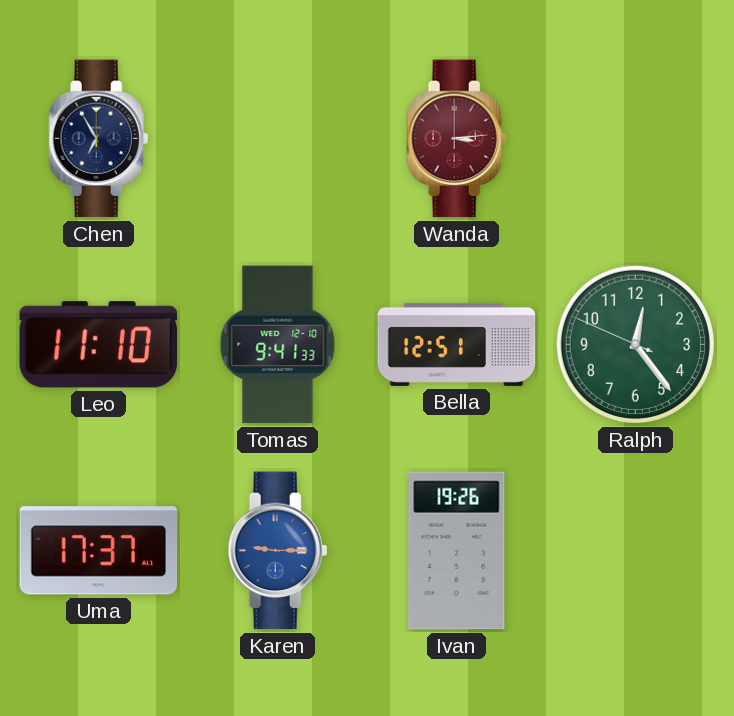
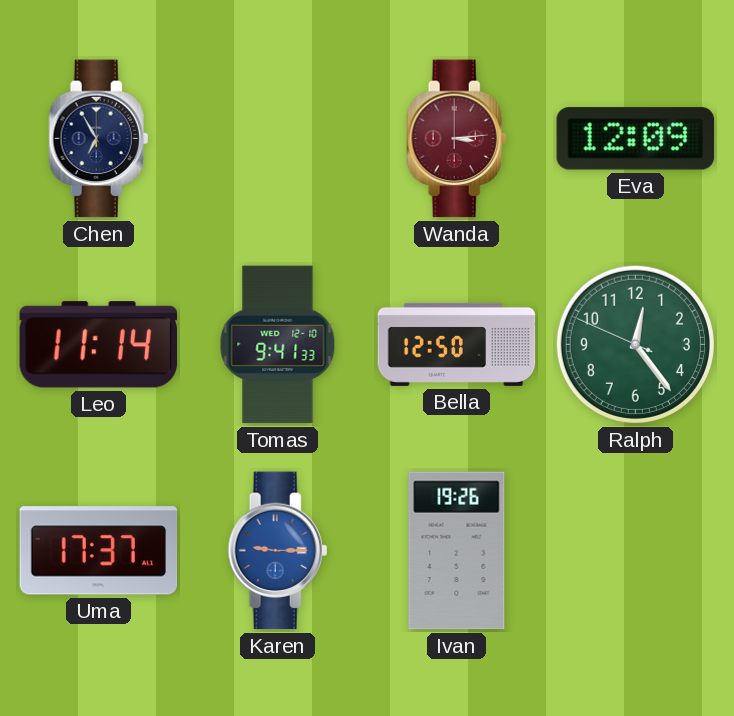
Eva: none -> 12:09 (636, 139)
Leo: 11:10 -> 11:14 (98, 345)
Bella: 12:51 -> 12:50 (457, 344)
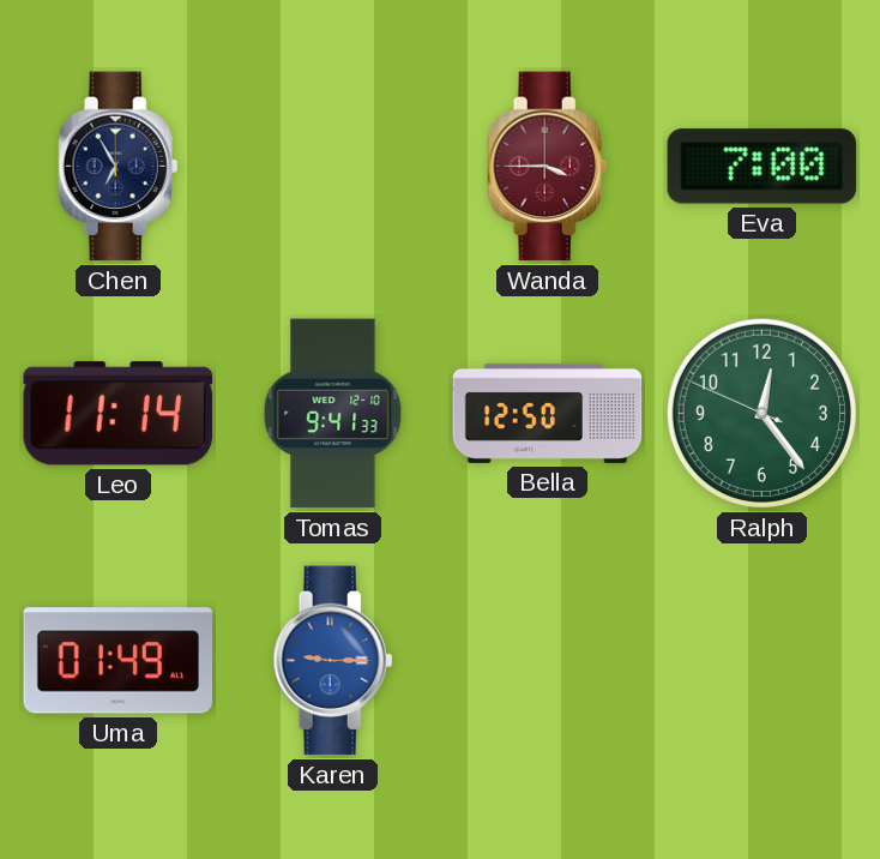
Wanda: 3:14 -> 3:45 (548, 167)
Eva: 12:09 -> 7:00 (763, 167)
Uma: 17:37 -> 01:49 (119, 661)
Ivan: 19:26 -> none (457, 551)
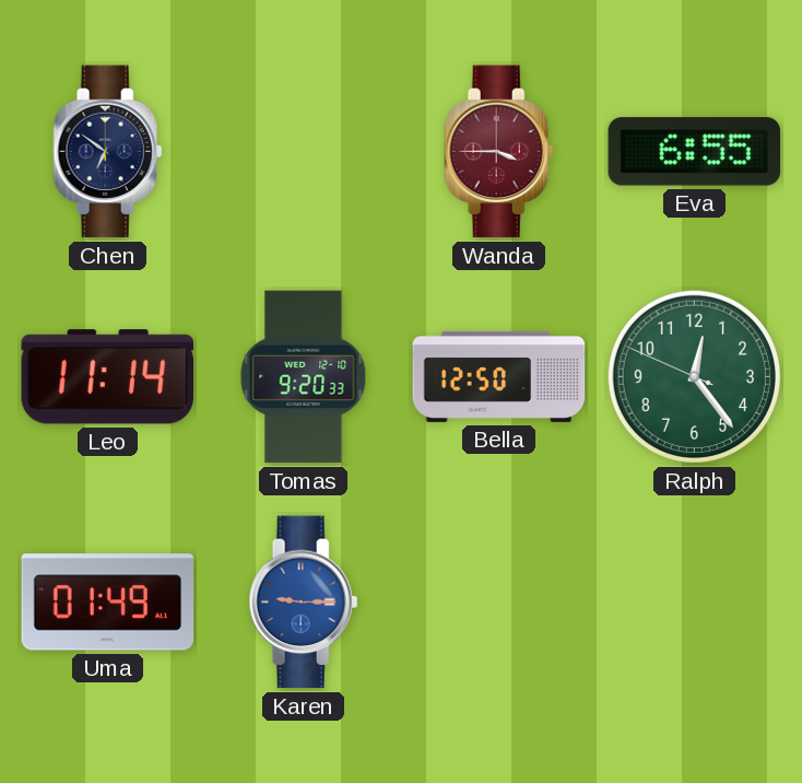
Chen: 6:55 -> 6:51 (108, 152)
Eva: 7:00 -> 6:55 (695, 152)
Tomas: 9:41 -> 9:20 (304, 377)
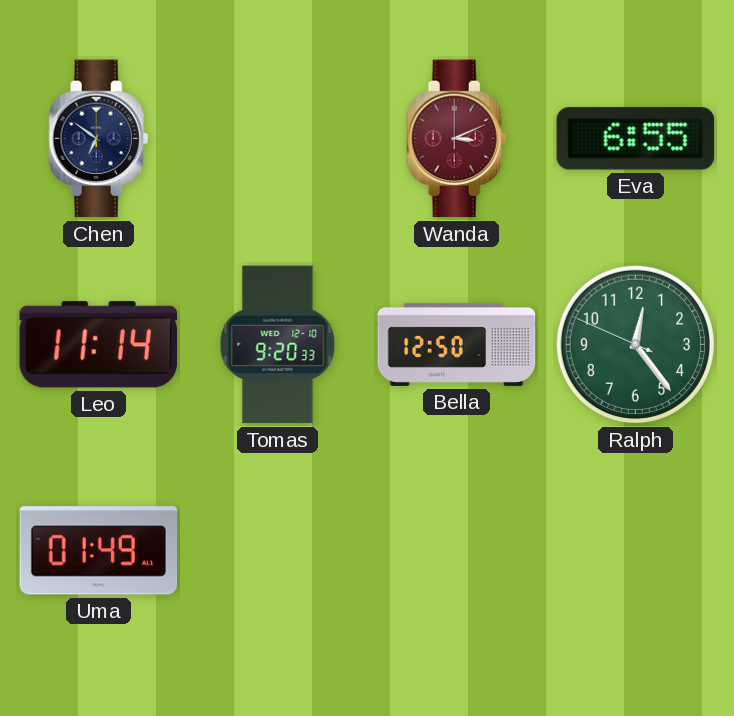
Wanda: 3:45 -> 3:11 (457, 139)
Karen: 9:15 -> none (304, 603)
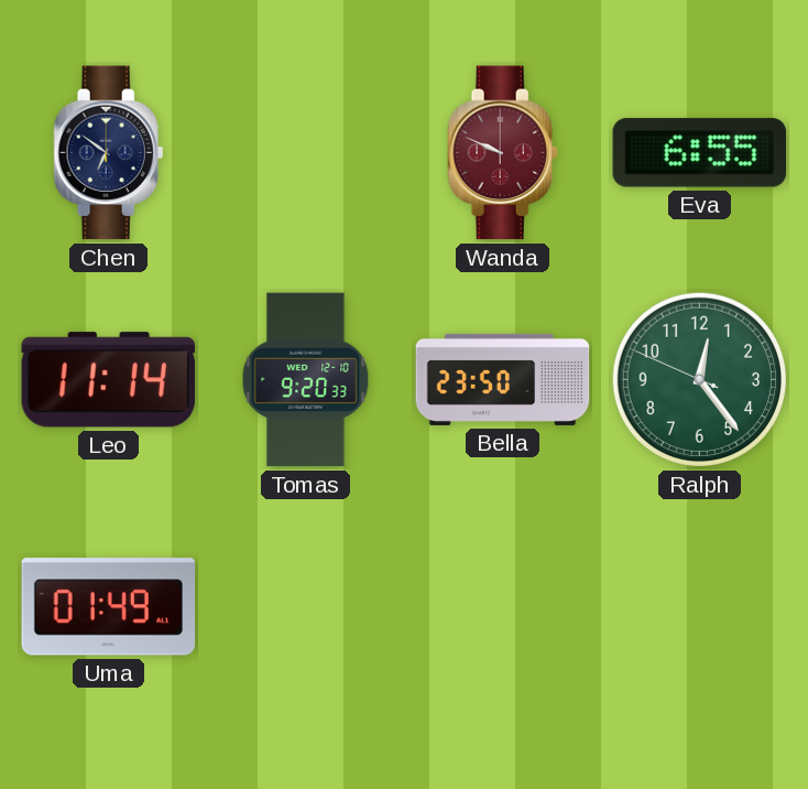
Wanda: 3:11 -> 9:49 (503, 153)
Bella: 12:50 -> 23:50 (503, 379)
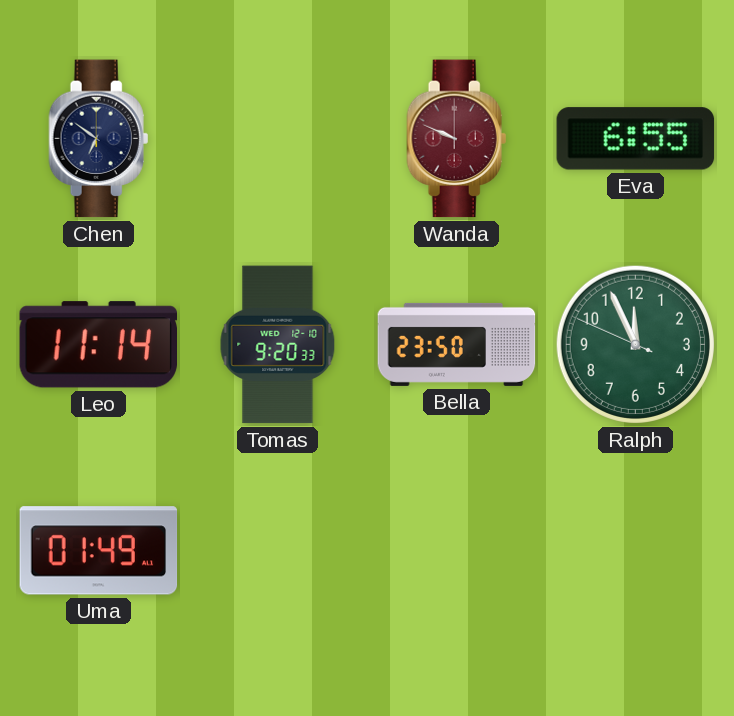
Ralph: 12:23 -> 11:55 (635, 344)
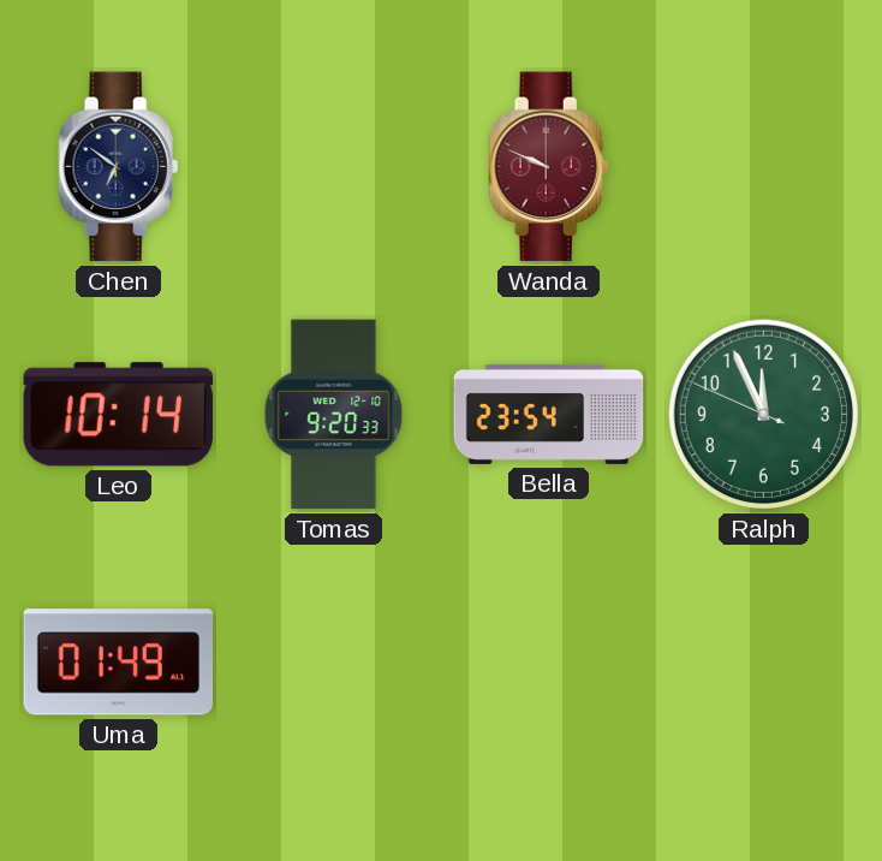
Eva: 6:55 -> none (636, 139)
Leo: 11:14 -> 10:14 (118, 415)
Bella: 23:50 -> 23:54 (549, 414)
